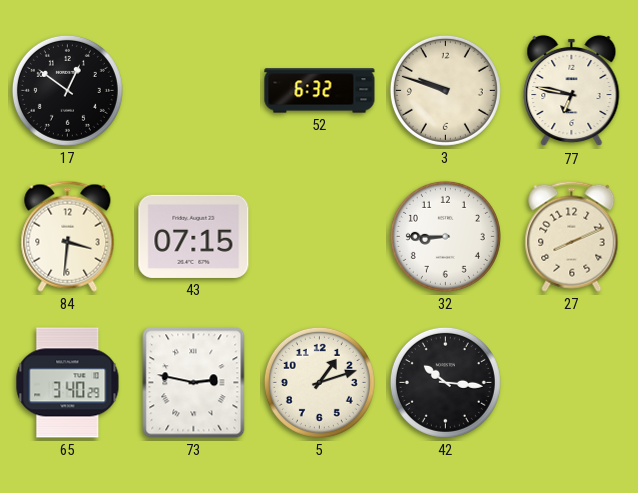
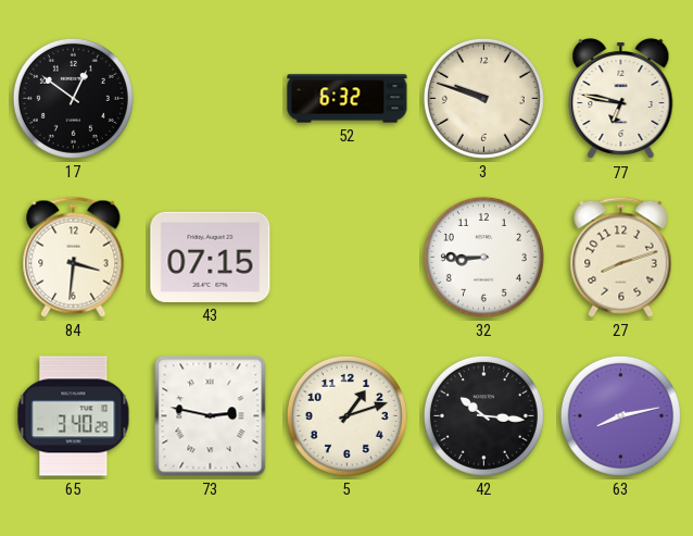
27: 8:11 -> 8:12 (621, 257)
63: none -> 8:13 (620, 415)
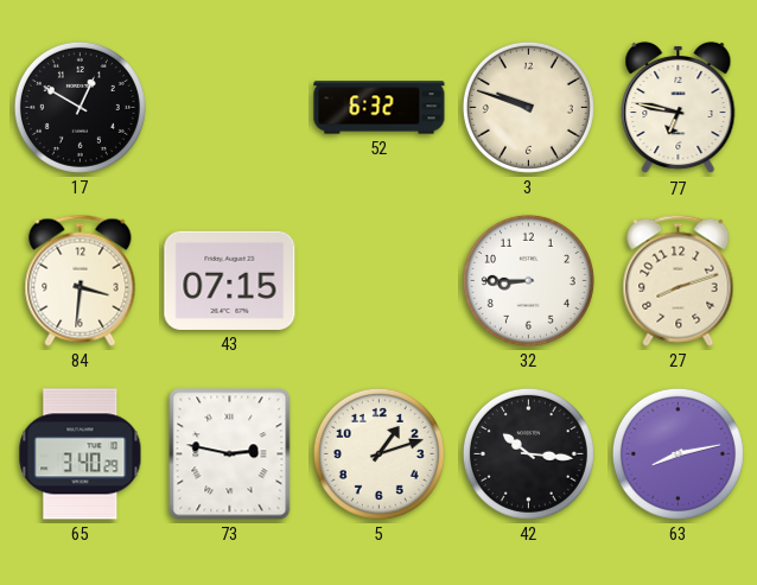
17: 12:51 -> 12:50 (79, 107)
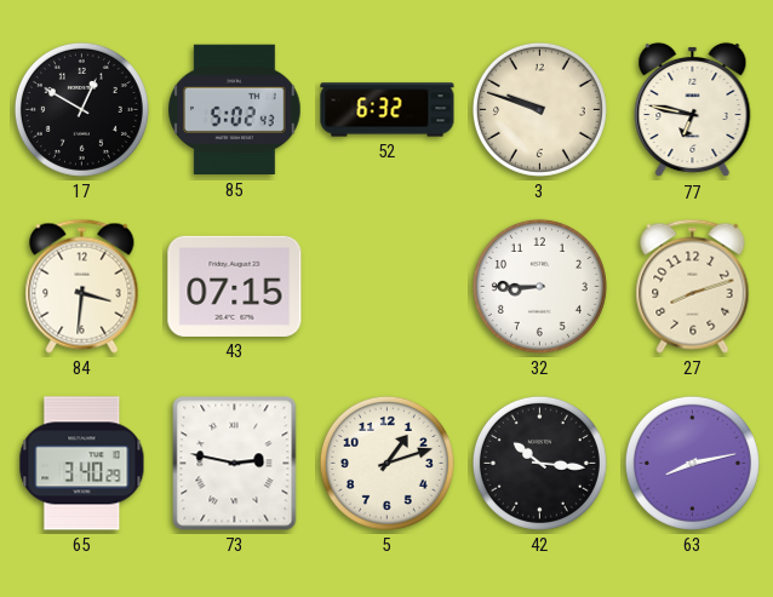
85: none -> 5:02 (235, 110)
